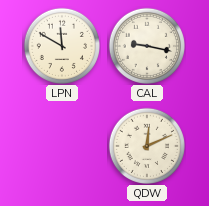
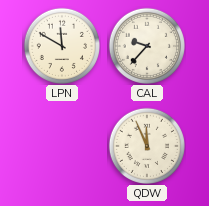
CAL: 9:17 -> 9:37 (146, 45)
QDW: 12:11 -> 11:56 (146, 145)
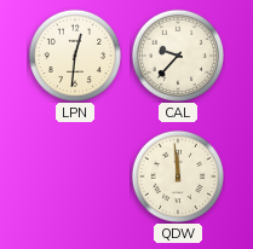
LPN: 11:50 -> 12:31 (74, 54)
QDW: 11:56 -> 11:59 (177, 175)
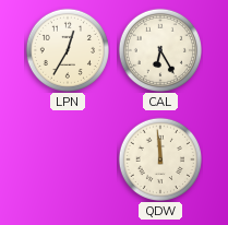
LPN: 12:31 -> 12:35 (67, 49)
CAL: 9:37 -> 6:25 (159, 49)
